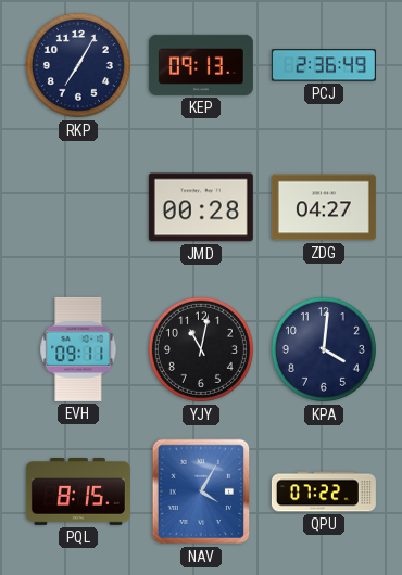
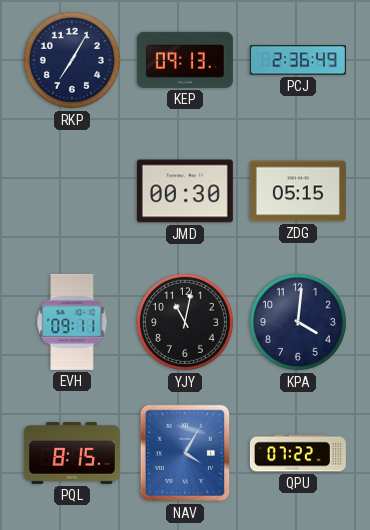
JMD: 00:28 -> 00:30 (185, 191)
ZDG: 04:27 -> 05:15 (298, 191)
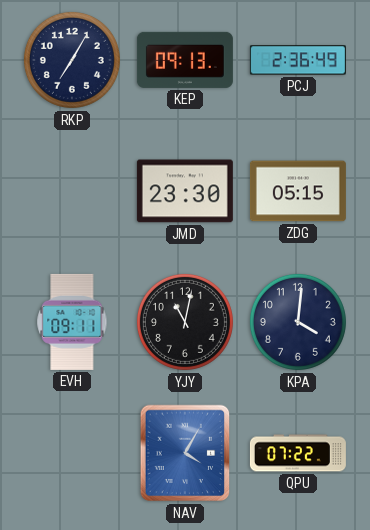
JMD: 00:30 -> 23:30 (185, 191)
PQL: 8:15 -> none (72, 454)
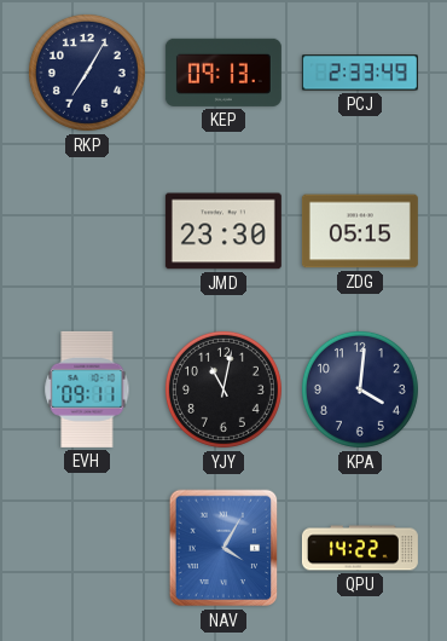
PCJ: 2:36 -> 2:33 (360, 73)
QPU: 07:22 -> 14:22 (360, 548)
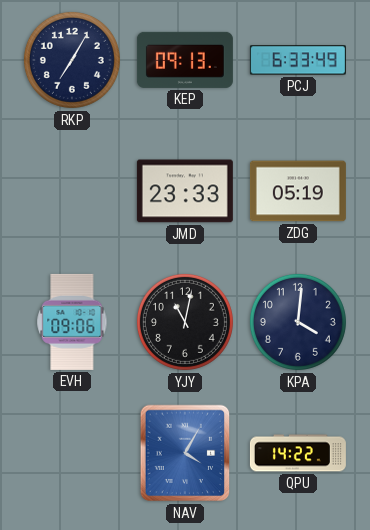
PCJ: 2:33 -> 6:33 (298, 60)
JMD: 23:30 -> 23:33 (185, 191)
ZDG: 05:15 -> 05:19 (298, 191)
EVH: 09:11 -> 09:06 (72, 322)
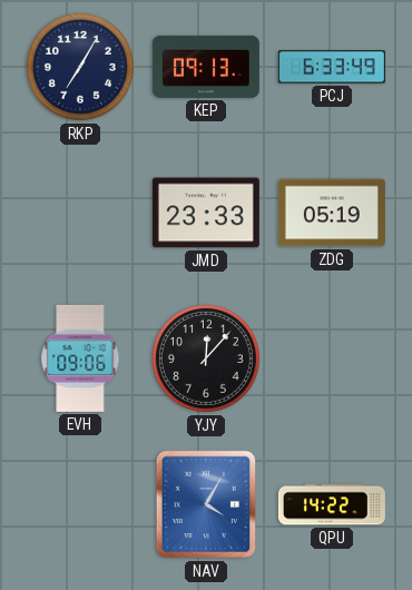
YJY: 11:02 -> 12:07 (206, 358)
KPA: 4:01 -> none (298, 322)
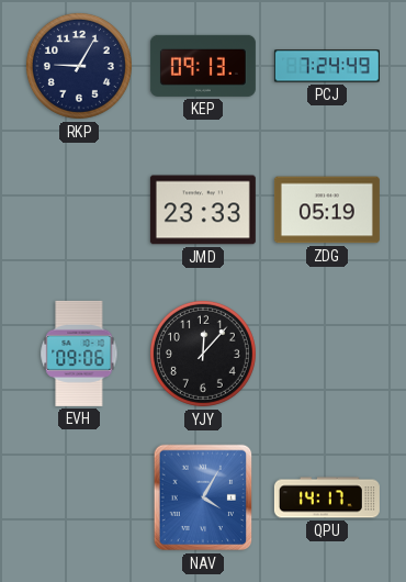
RKP: 7:05 -> 9:05 (79, 66)
PCJ: 6:33 -> 7:24 (327, 66)
QPU: 14:22 -> 14:17 (327, 497)
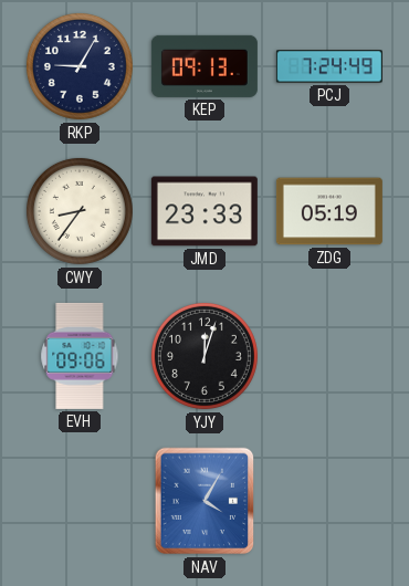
CWY: none -> 8:36 (80, 211)
YJY: 12:07 -> 12:03 (204, 356)
QPU: 14:17 -> none (327, 497)
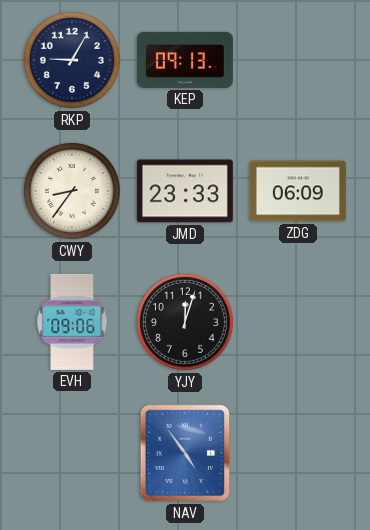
PCJ: 7:24 -> none (329, 66)
ZDG: 05:19 -> 06:09 (298, 191)
NAV: 4:05 -> 4:54 (185, 453)
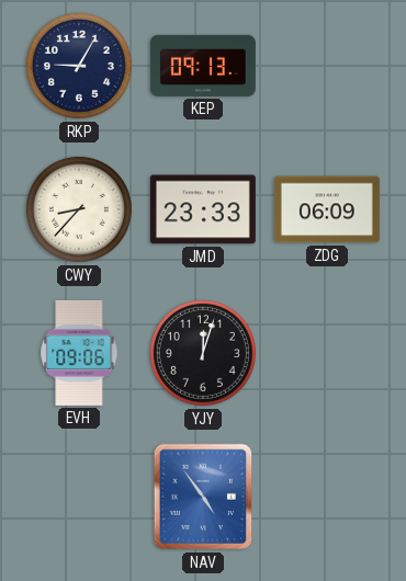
CWY: 8:36 -> 8:37 (79, 209)
